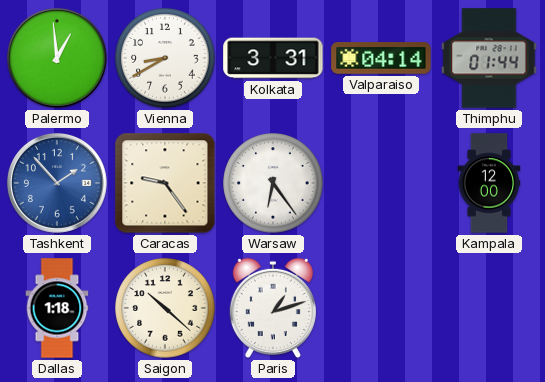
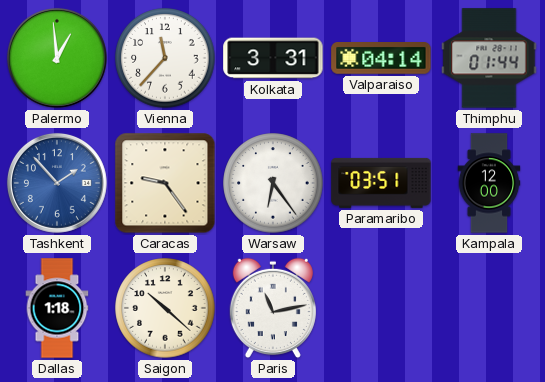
Vienna: 8:40 -> 11:37 (165, 58)
Paramaribo: none -> 03:51 (381, 183)
Paris: 1:12 -> 11:13 (273, 308)
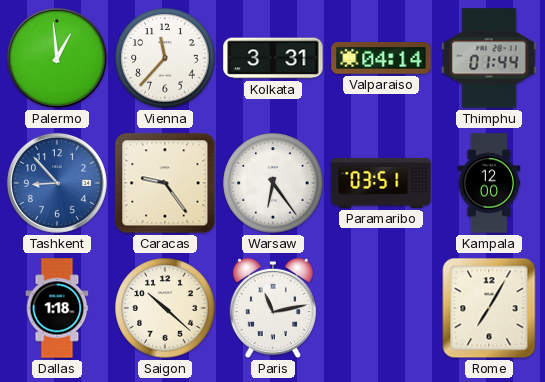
Tashkent: 1:53 -> 8:53 (57, 183)
Rome: none -> 7:05 (489, 308)
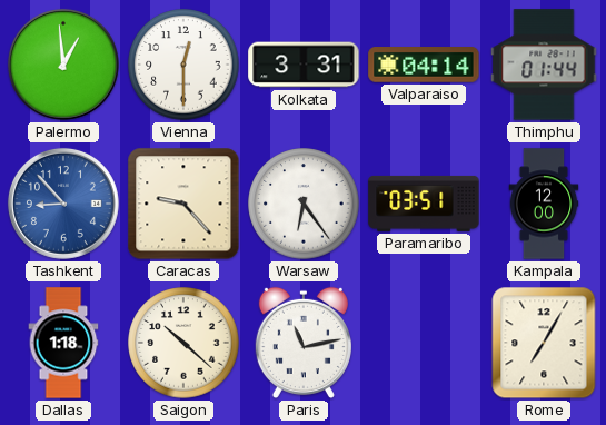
Vienna: 11:37 -> 12:30 (183, 65)
Caracas: 9:24 -> 9:23 (183, 204)
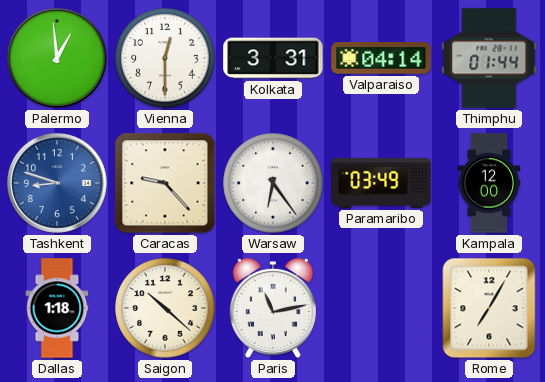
Tashkent: 8:53 -> 8:48 (57, 183)
Paramaribo: 03:51 -> 03:49 (381, 183)
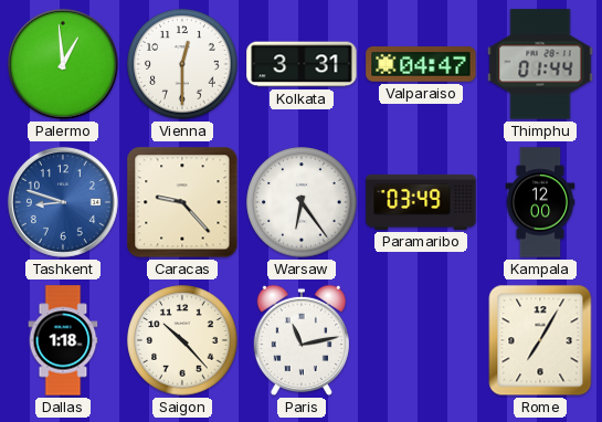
Valparaiso: 04:14 -> 04:47 (421, 64)
Saigon: 10:22 -> 10:23 (182, 340)
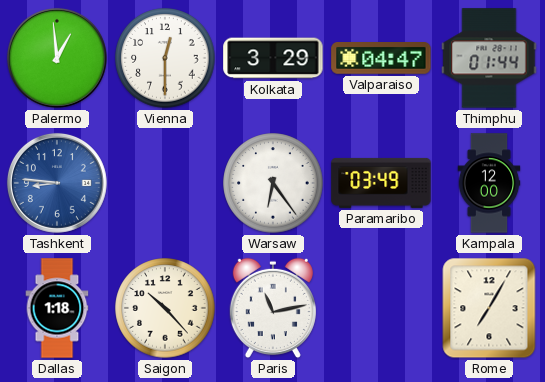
Kolkata: 3:31 -> 3:29 (273, 58)
Tashkent: 8:48 -> 8:46 (57, 183)
Caracas: 9:23 -> none (182, 202)
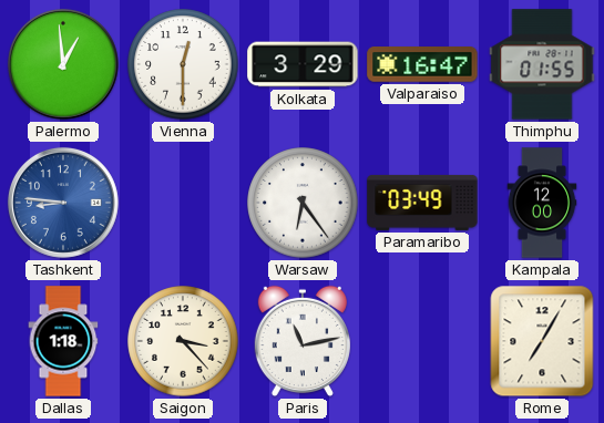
Valparaiso: 04:47 -> 16:47 (422, 64)
Thimphu: 01:44 -> 01:55 (542, 64)
Saigon: 10:23 -> 3:23 (183, 341)
